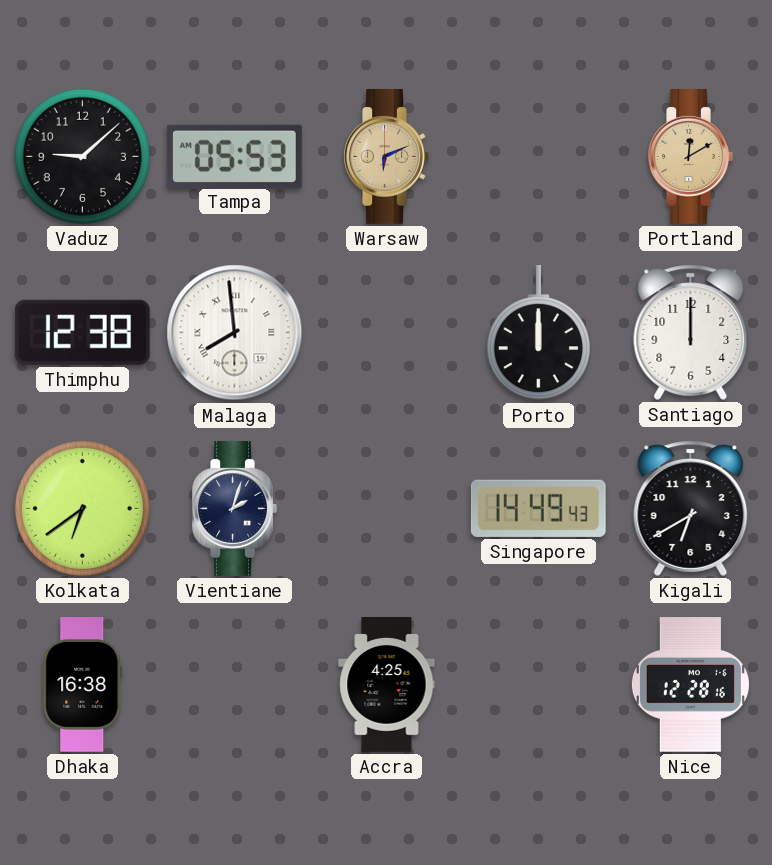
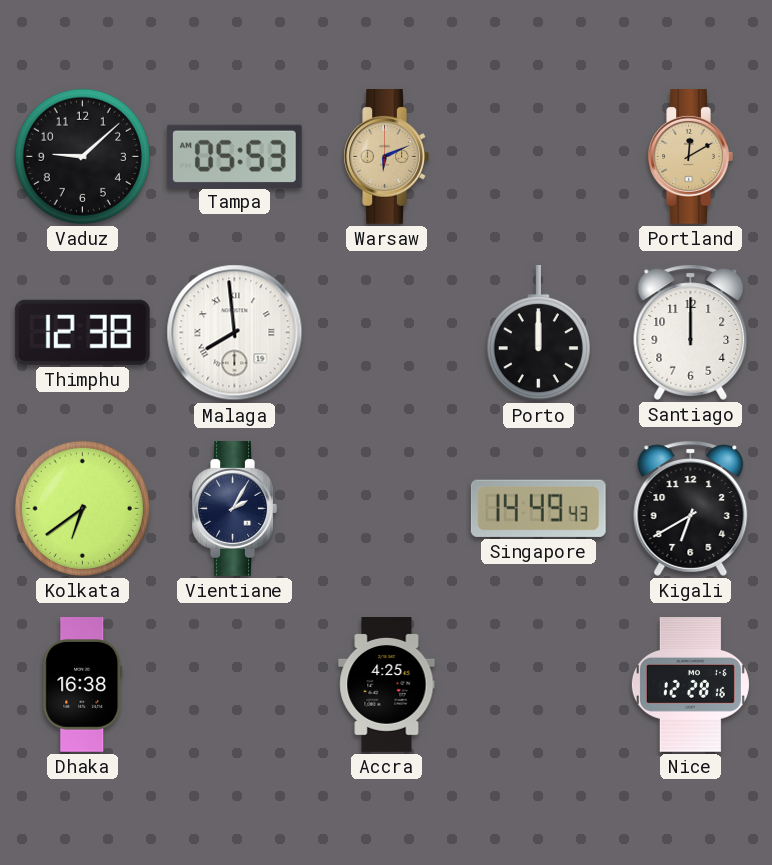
Vientiane: 2:03 -> 2:05 (234, 509)
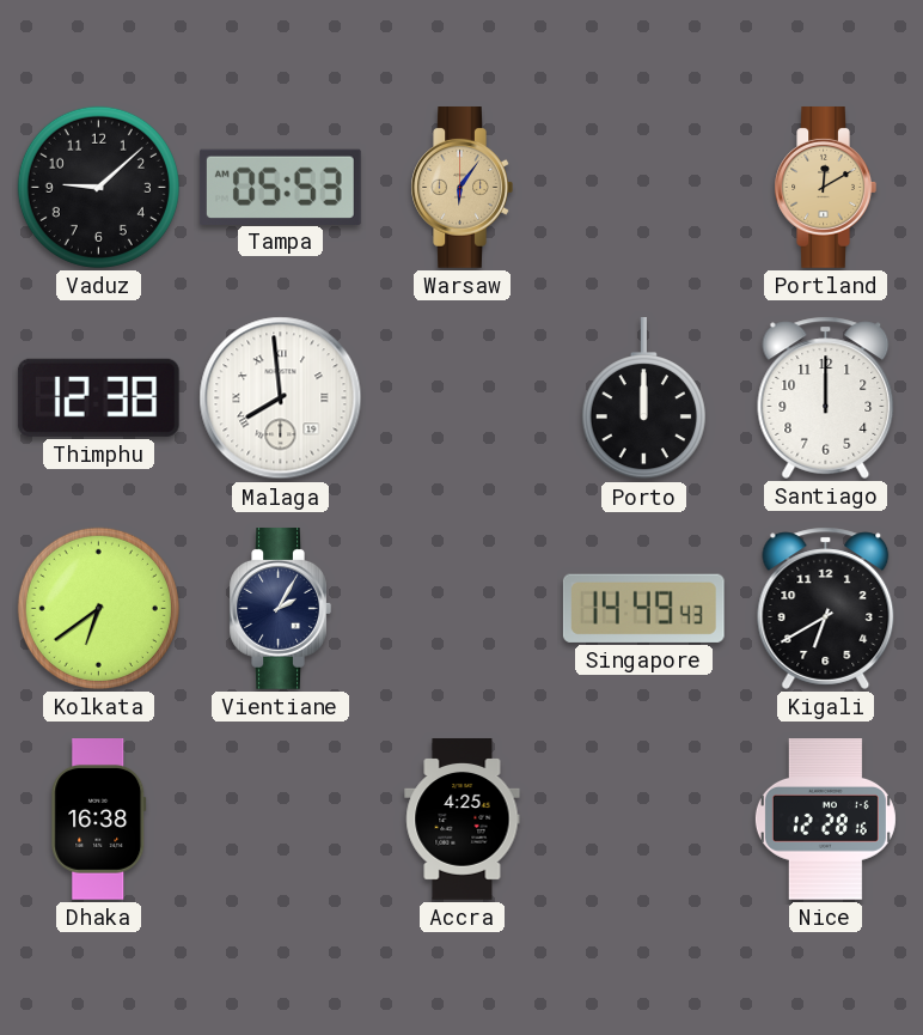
Warsaw: 6:11 -> 6:06 (461, 188)
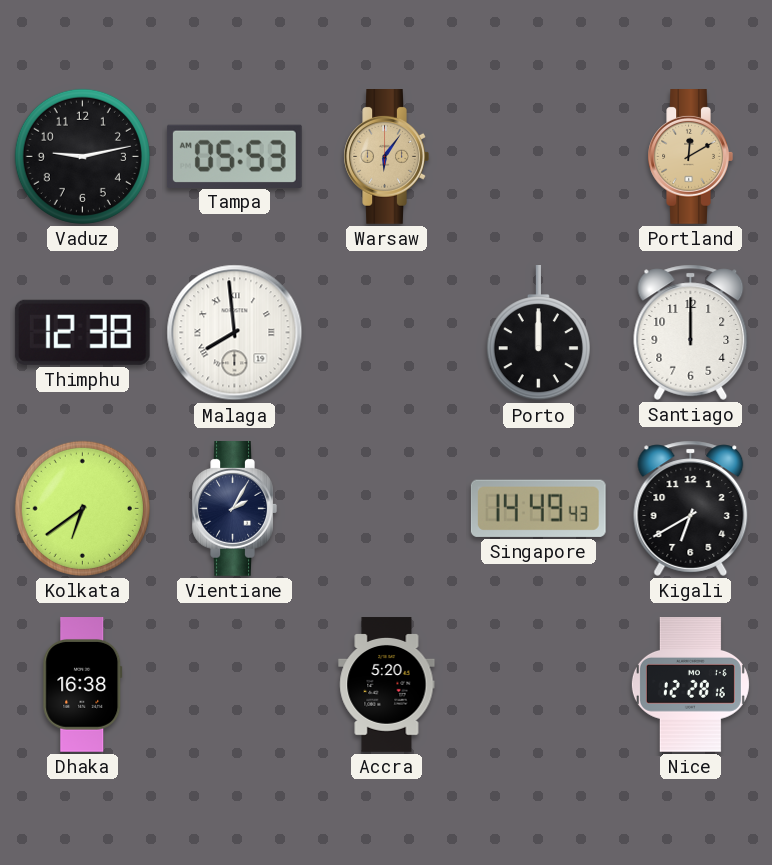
Vaduz: 9:08 -> 9:13 (82, 156)
Accra: 4:25 -> 5:20 (387, 685)
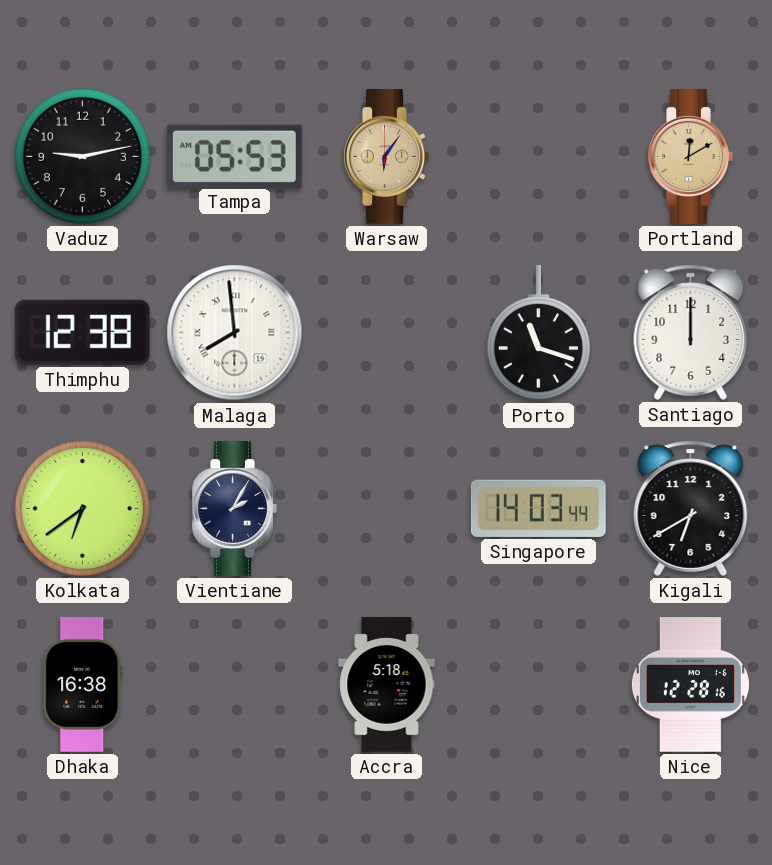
Porto: 12:00 -> 11:18 (538, 333)
Singapore: 14:49 -> 14:03 (538, 508)
Accra: 5:20 -> 5:18 (387, 685)
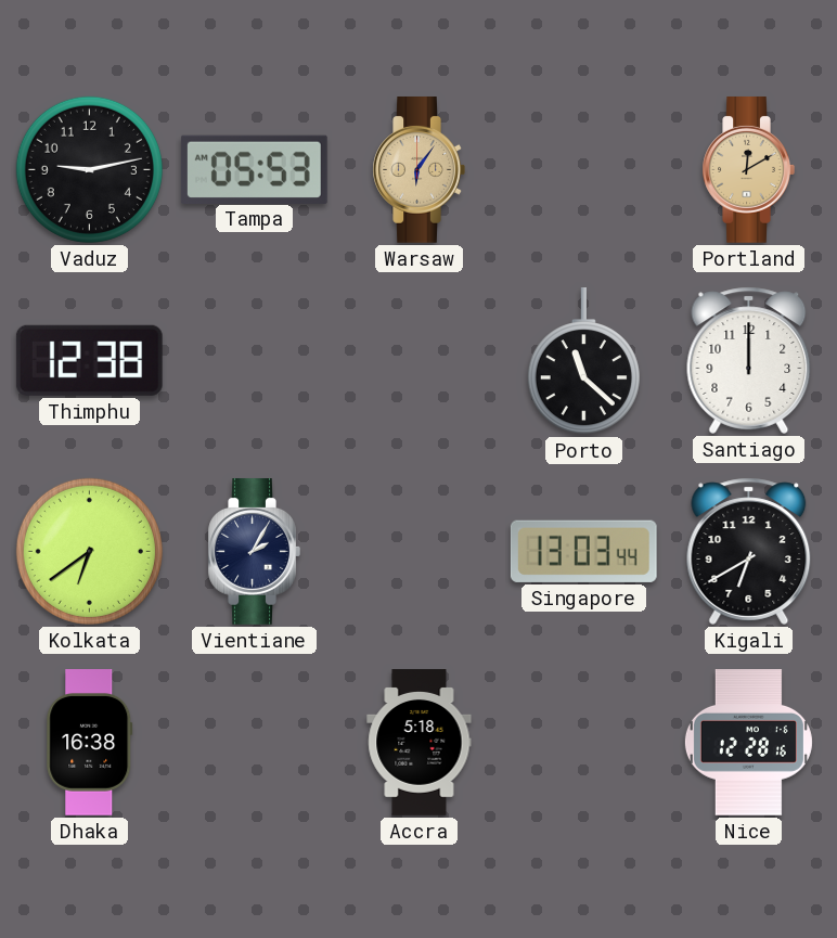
Malaga: 7:59 -> none (235, 333)
Porto: 11:18 -> 11:22 (583, 361)
Singapore: 14:03 -> 13:03 (583, 551)
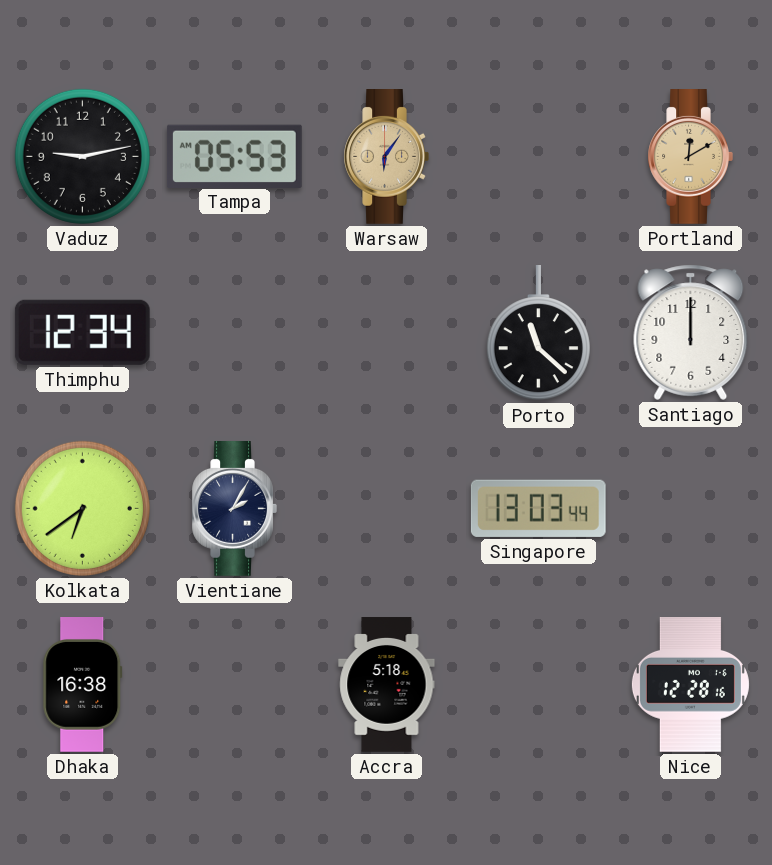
Thimphu: 12:38 -> 12:34 (82, 332)
Kigali: 6:40 -> none (749, 551)
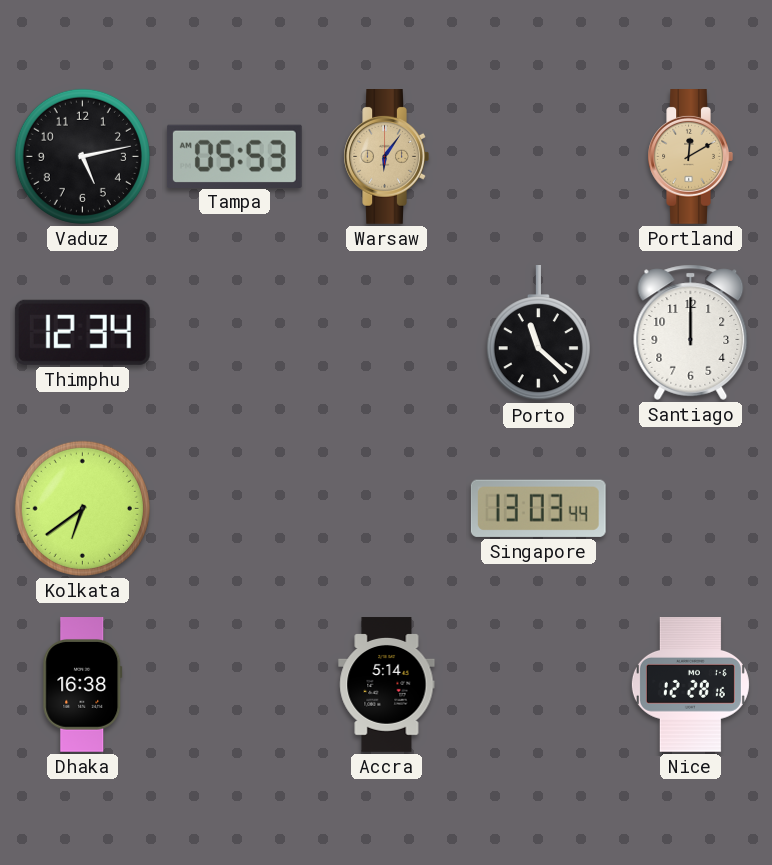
Vaduz: 9:13 -> 5:13 (82, 156)
Vientiane: 2:05 -> none (234, 509)
Accra: 5:18 -> 5:14 (387, 685)
